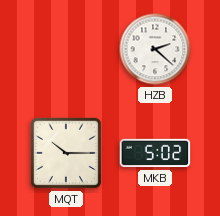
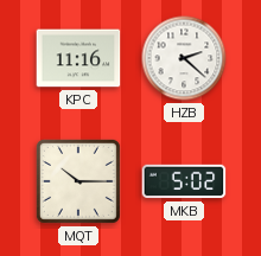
KPC: none -> 11:16 (78, 58)
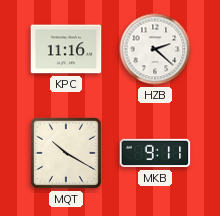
MQT: 10:15 -> 10:20 (66, 153)
MKB: 5:02 -> 9:11 (155, 153)
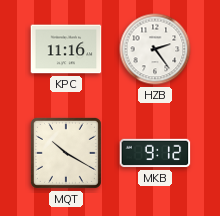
HZB: 2:22 -> 2:24 (155, 49)
MKB: 9:11 -> 9:12 (155, 153)
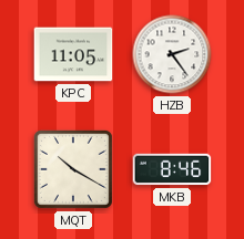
KPC: 11:16 -> 11:05 (73, 54)
MKB: 9:12 -> 8:46 (172, 169)
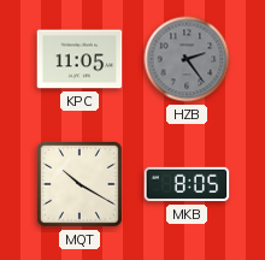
HZB dial: white -> grey (187, 59)
MKB: 8:46 -> 8:05 (187, 184)
